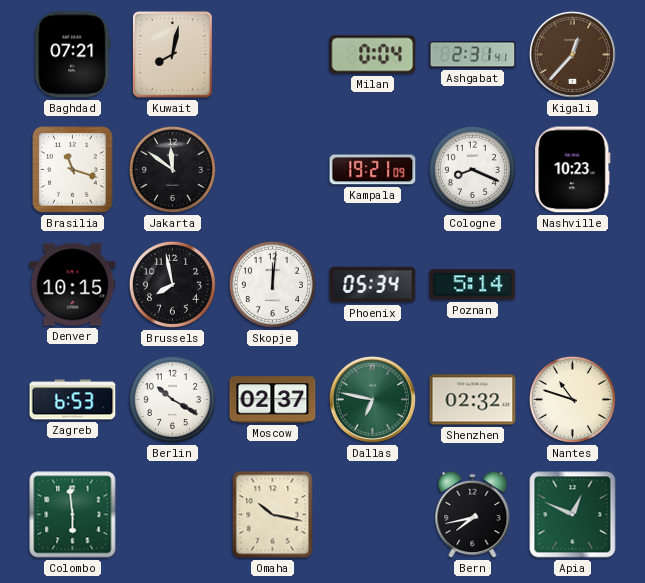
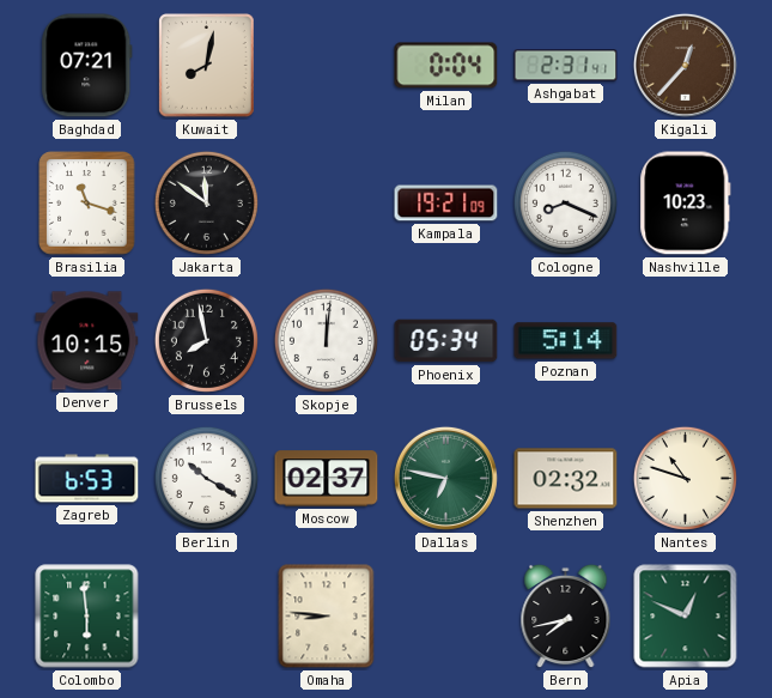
Omaha: 10:17 -> 8:46 (327, 617)
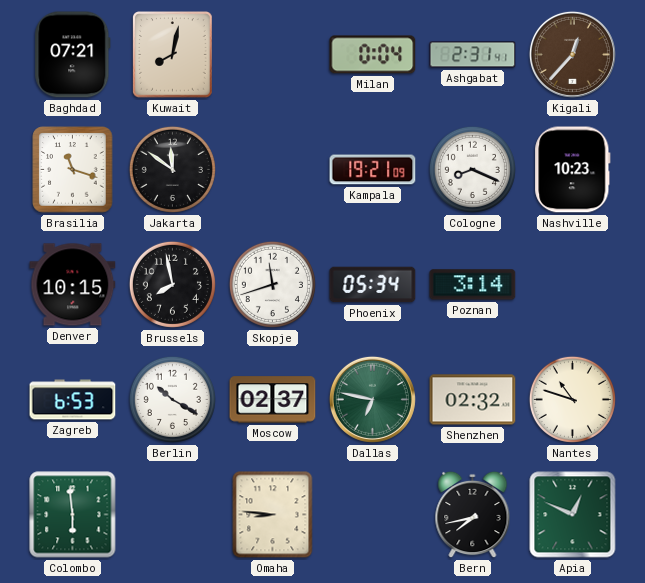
Skopje: 12:01 -> 11:42 (272, 284)
Poznan: 5:14 -> 3:14 (473, 285)
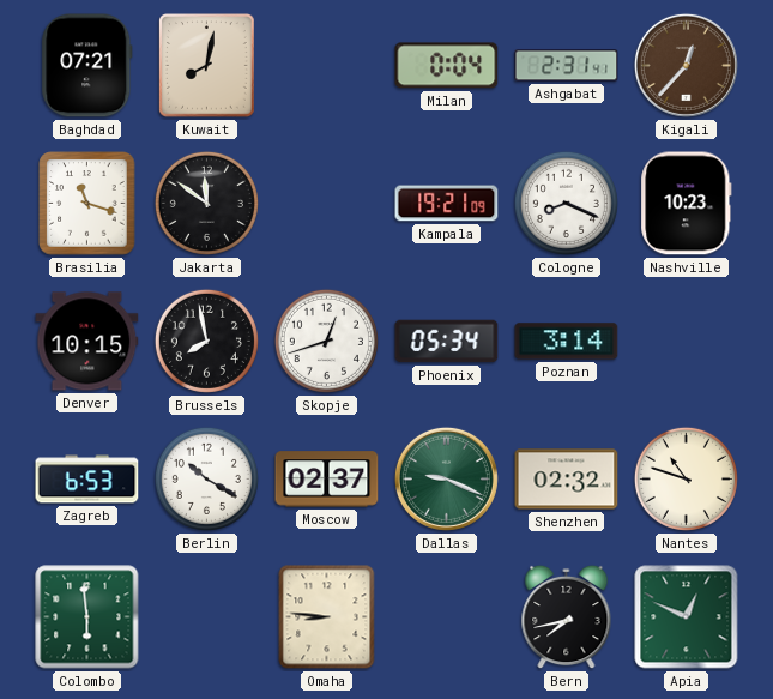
Skopje: 11:42 -> 12:42 (326, 341)
Dallas: 6:47 -> 9:19 (446, 478)
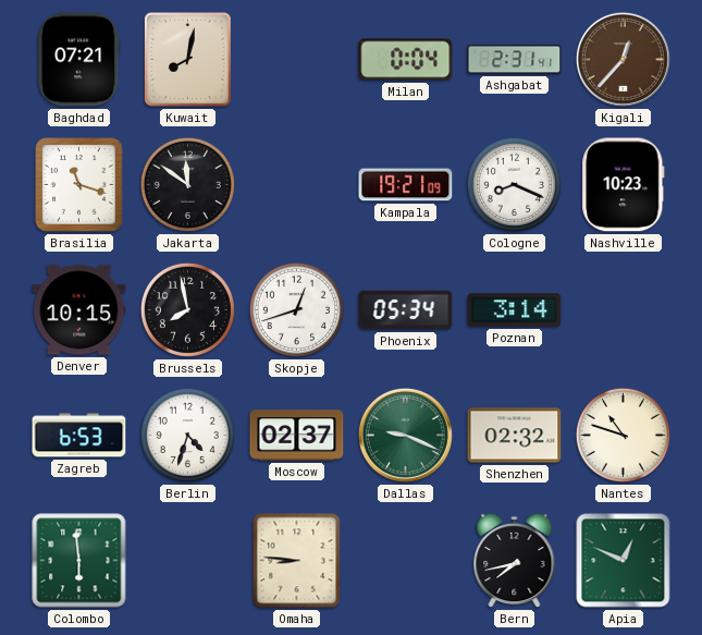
Berlin: 10:20 -> 4:33 (187, 435)
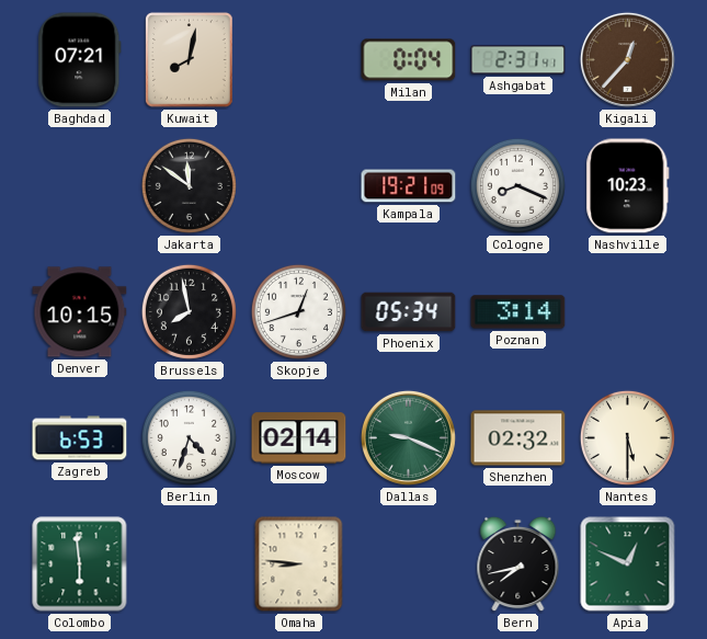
Brasilia: 11:18 -> none (79, 185)
Moscow: 02:37 -> 02:14 (299, 438)
Nantes: 10:48 -> 5:30 (627, 437)
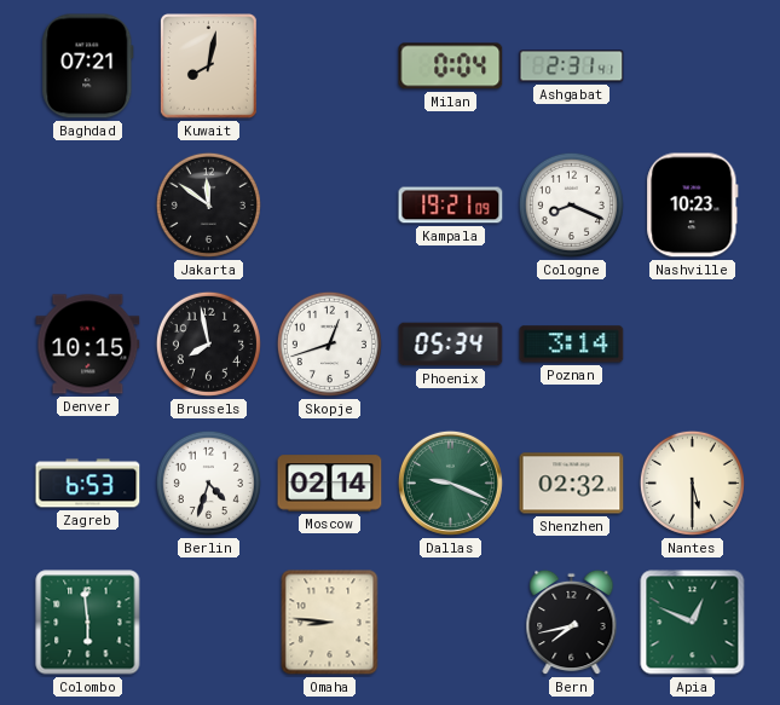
Kigali: 12:37 -> none (627, 59)
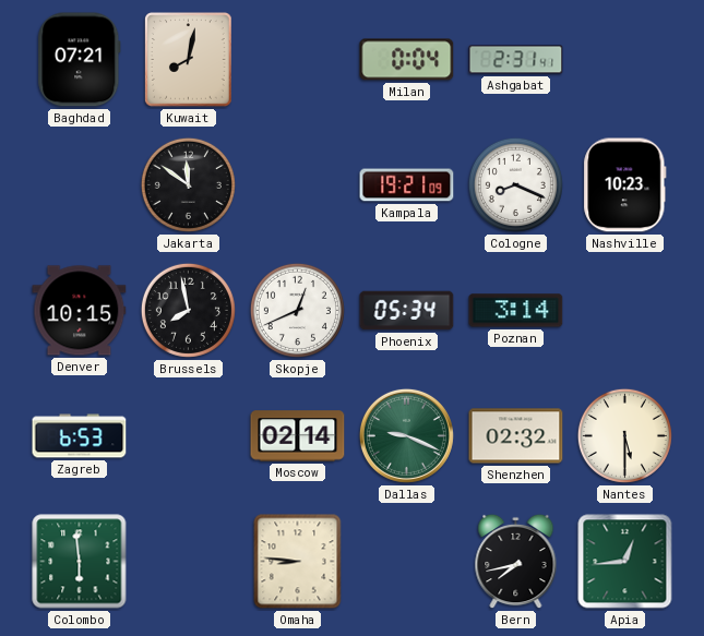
Skopje: 12:42 -> 12:41 (297, 310)
Berlin: 4:33 -> none (208, 482)
Apia: 12:49 -> 12:44 (625, 562)
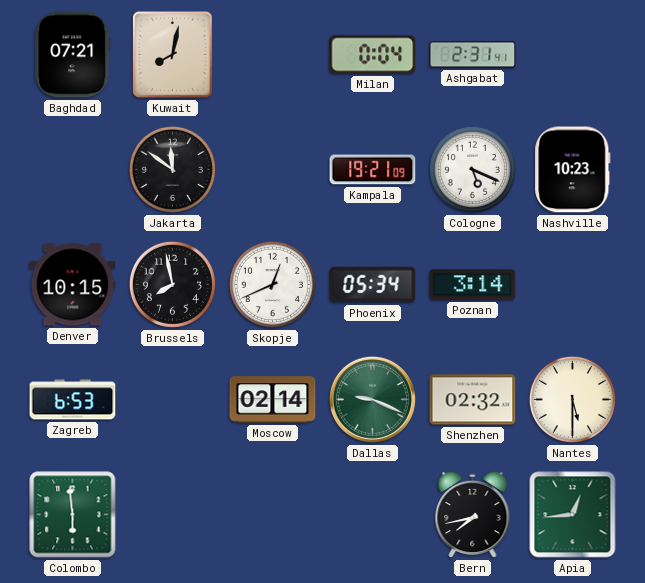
Cologne: 8:19 -> 5:19 (472, 169)
Omaha: 8:46 -> none (298, 562)
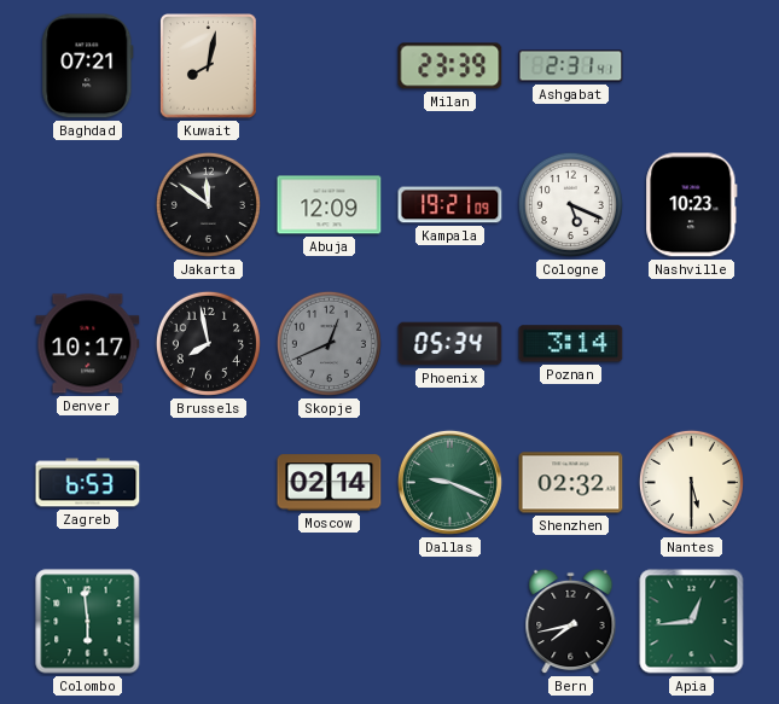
Milan: 0:04 -> 23:39 (450, 66)
Abuja: none -> 12:09 (330, 205)
Denver: 10:15 -> 10:17 (88, 344)
Skopje dial: white -> grey (329, 343)
